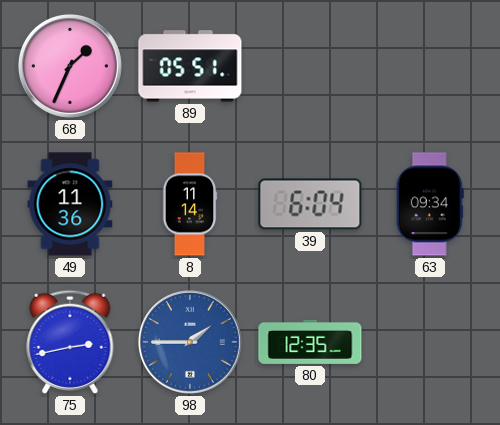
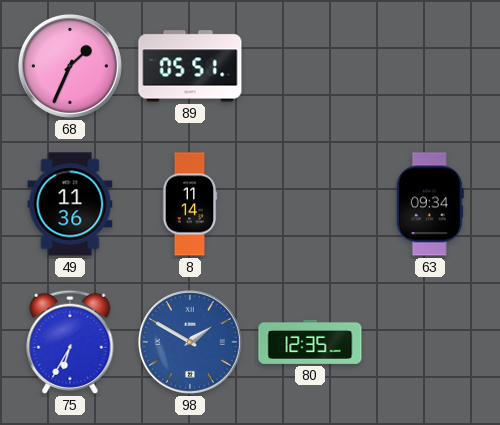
39: 6:04 -> none (310, 204)
75: 2:43 -> 6:35 (70, 342)
98: 1:45 -> 1:50 (190, 342)
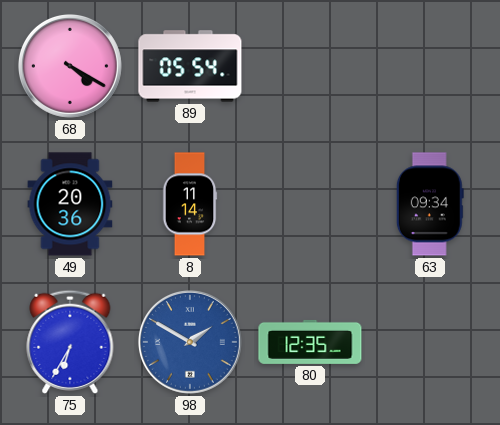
68: 1:34 -> 4:20 (70, 66)
89: 05:51 -> 05:54 (190, 66)
49: 11:36 -> 20:36 (70, 204)
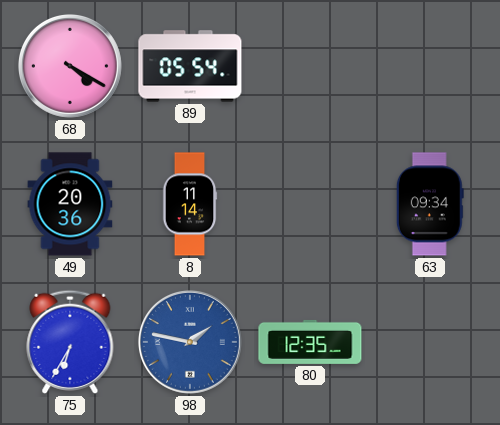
98: 1:50 -> 1:47 (190, 342)
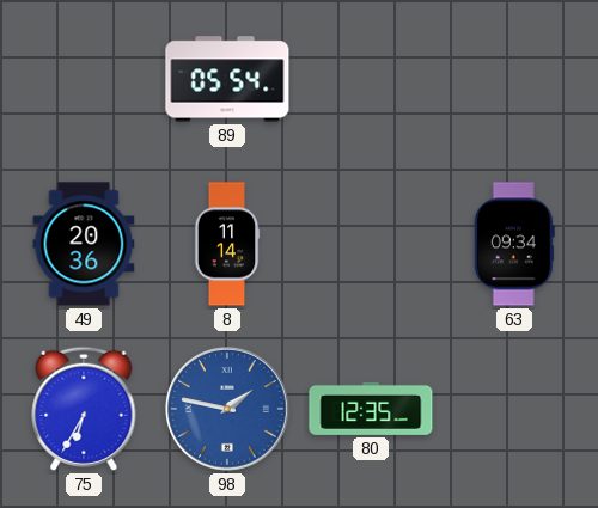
68: 4:20 -> none (70, 66)
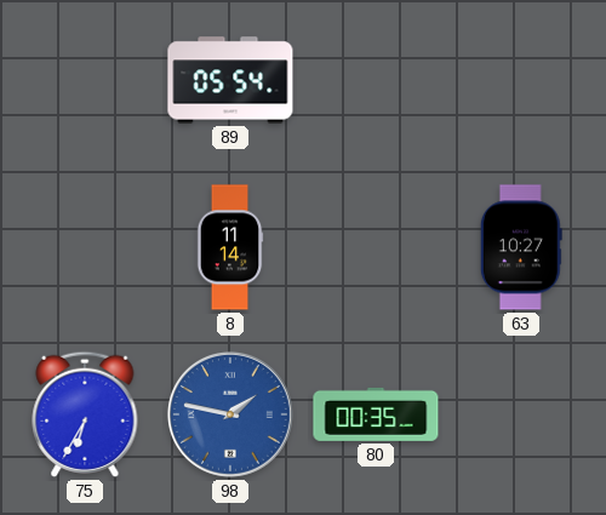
49: 20:36 -> none (84, 244)
63: 09:34 -> 10:27 (521, 247)
80: 12:35 -> 00:35 (376, 414)
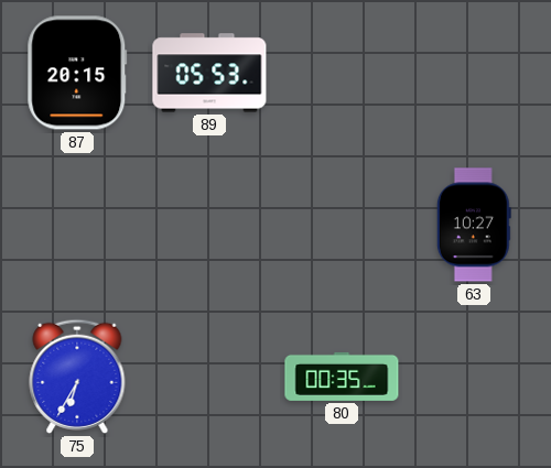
87: none -> 20:15 (77, 73)
89: 05:54 -> 05:53 (209, 73)
8: 11:14 -> none (230, 247)
98: 1:47 -> none (230, 414)
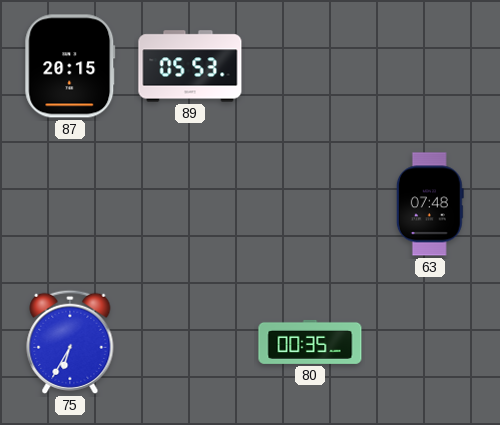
63: 10:27 -> 07:48 (430, 204)
